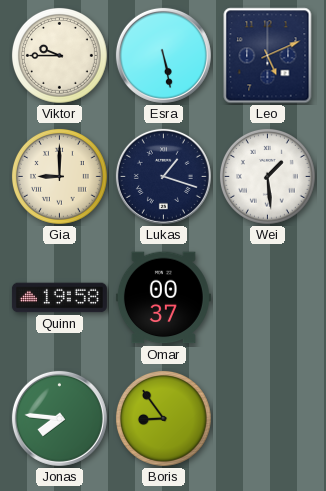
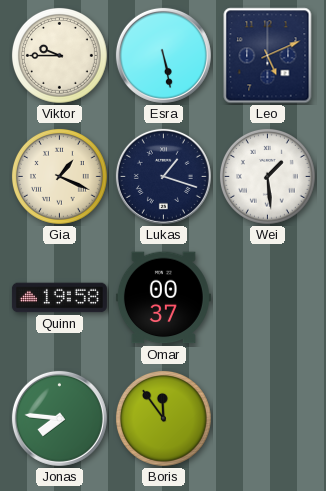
Gia: 9:00 -> 1:19 (59, 176)
Boris: 8:54 -> 11:54 (163, 418)
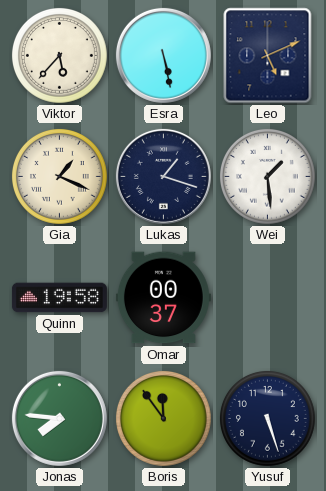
Viktor: 9:45 -> 5:37 (59, 55)
Yusuf: none -> 5:27 (267, 418)
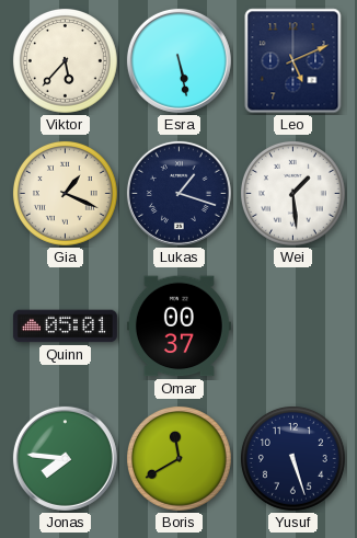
Quinn: 19:58 -> 05:01 (65, 327)
Boris: 11:54 -> 11:40 (178, 458)
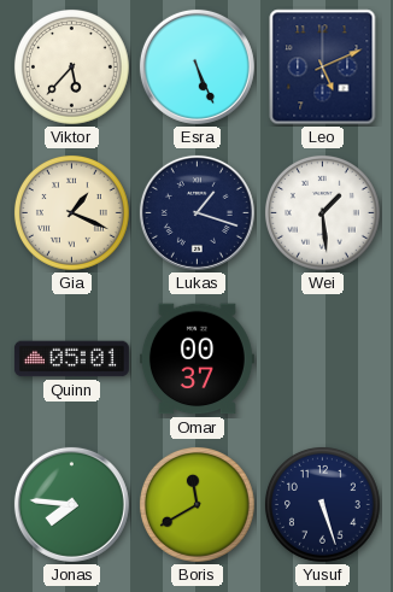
Esra: 5:28 -> 5:26 (196, 66)
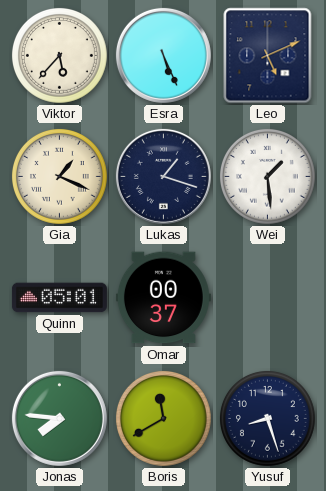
Yusuf: 5:27 -> 8:27 (267, 418)
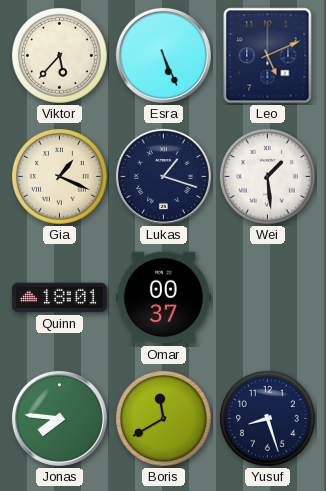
Quinn: 05:01 -> 18:01 (59, 298)
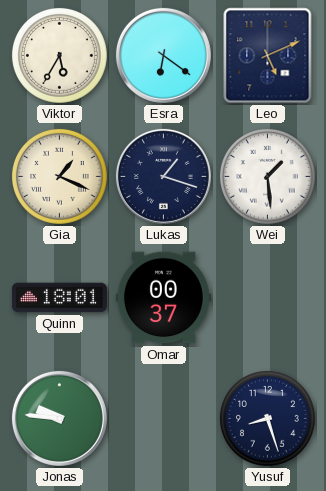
Viktor: 5:37 -> 5:35 (59, 55)
Esra: 5:26 -> 6:21 (163, 55)
Jonas: 7:46 -> 9:46 (59, 418)
Boris: 11:40 -> none (163, 418)
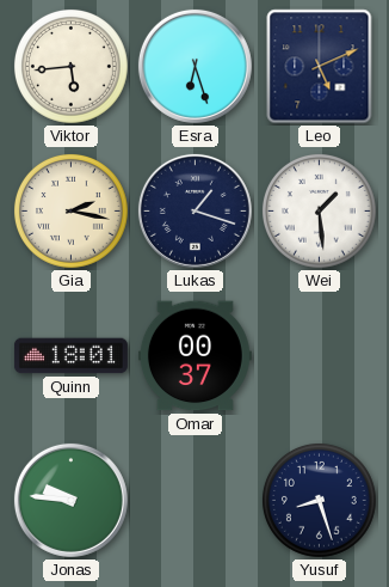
Viktor: 5:35 -> 5:44 (70, 66)
Esra: 6:21 -> 6:27 (194, 66)
Gia: 1:19 -> 2:17 (70, 210)
